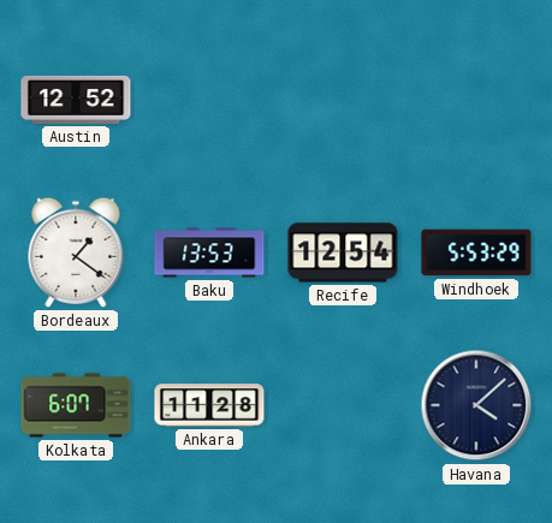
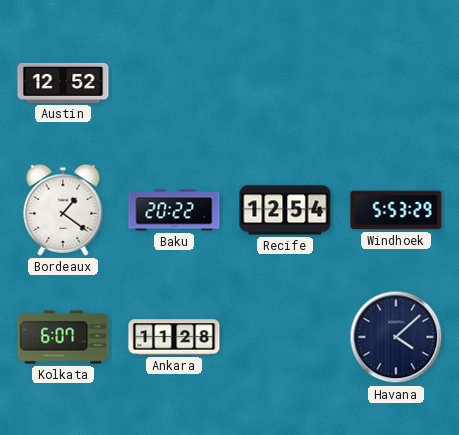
Baku: 13:53 -> 20:22 (174, 210)
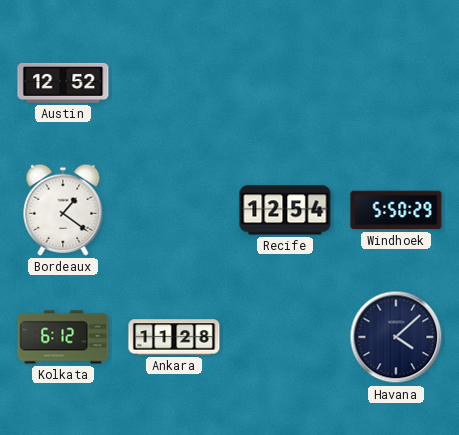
Baku: 20:22 -> none (174, 210)
Windhoek: 5:53 -> 5:50 (396, 210)
Kolkata: 6:07 -> 6:12 (63, 337)
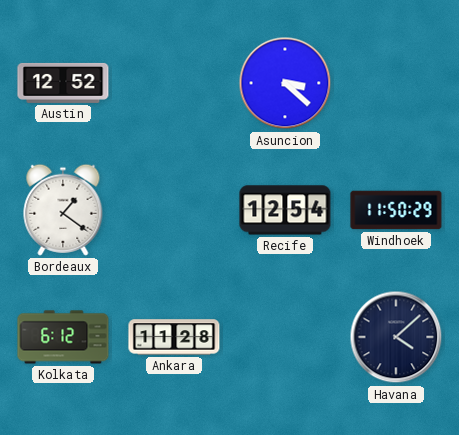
Asuncion: none -> 3:22 (285, 83)
Windhoek: 5:50 -> 11:50 (396, 210)
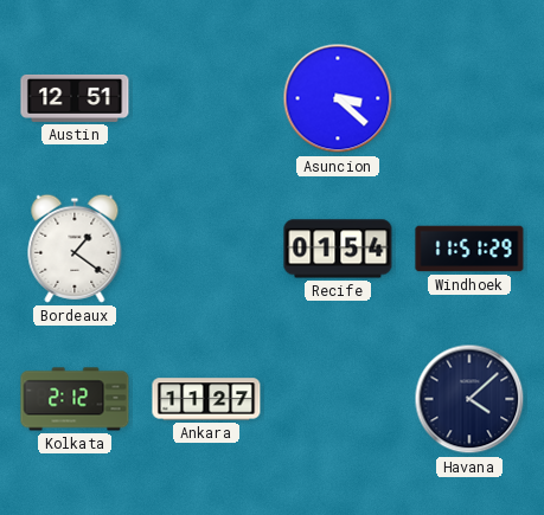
Austin: 12:52 -> 12:51 (75, 98)
Recife: 12:54 -> 01:54 (338, 249)
Windhoek: 11:50 -> 11:51 (469, 249)
Kolkata: 6:12 -> 2:12 (75, 399)
Ankara: 11:28 -> 11:27 (206, 399)
